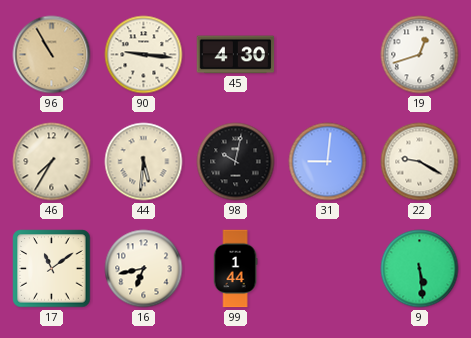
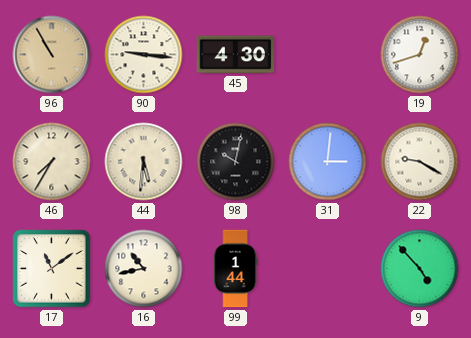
31: 9:01 -> 3:01 (328, 162)
16: 6:43 -> 10:43 (144, 269)
9: 5:29 -> 4:53 (420, 269)
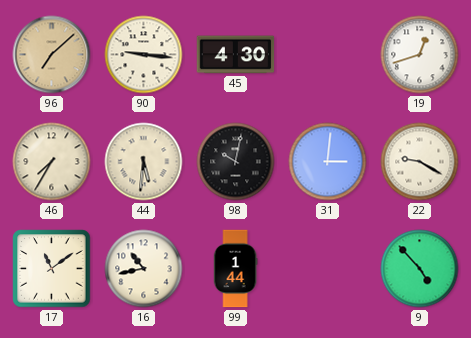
96: 10:55 -> 7:08 (52, 55)
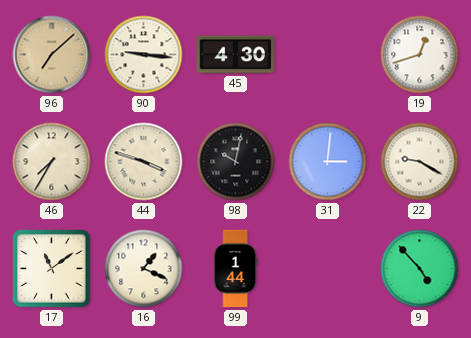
44: 5:31 -> 3:48 (144, 162)
16: 10:43 -> 1:19 (144, 269)
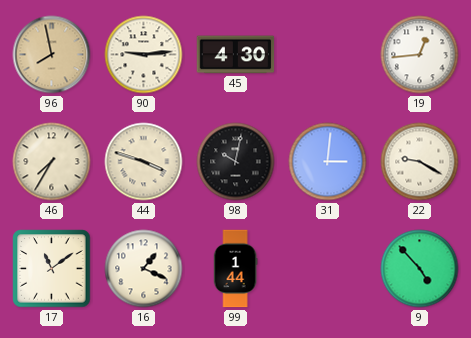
96: 7:08 -> 7:58 (52, 55)
90: 9:16 -> 9:14 (144, 55)
19: 12:42 -> 12:44 (420, 55)
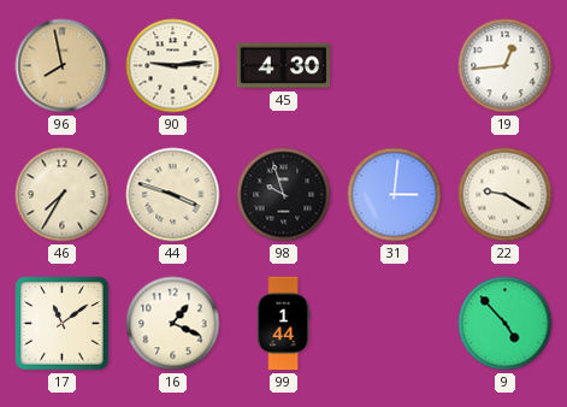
98: 10:02 -> 9:57 (284, 195)
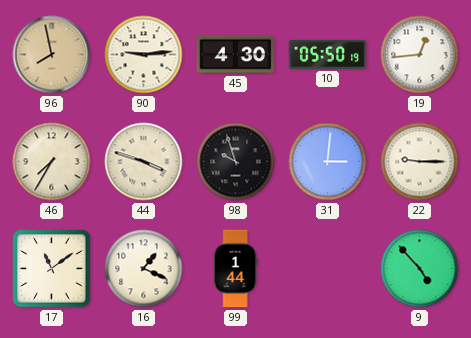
10: none -> 05:50 (328, 54)
22: 9:20 -> 9:15 (420, 162)
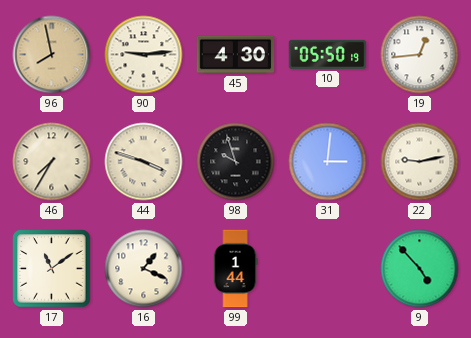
22: 9:15 -> 9:13 (420, 162)
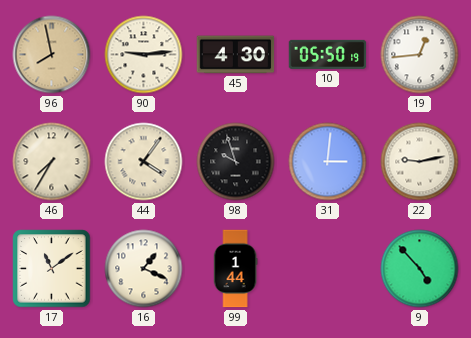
44: 3:48 -> 4:06 (144, 162)
